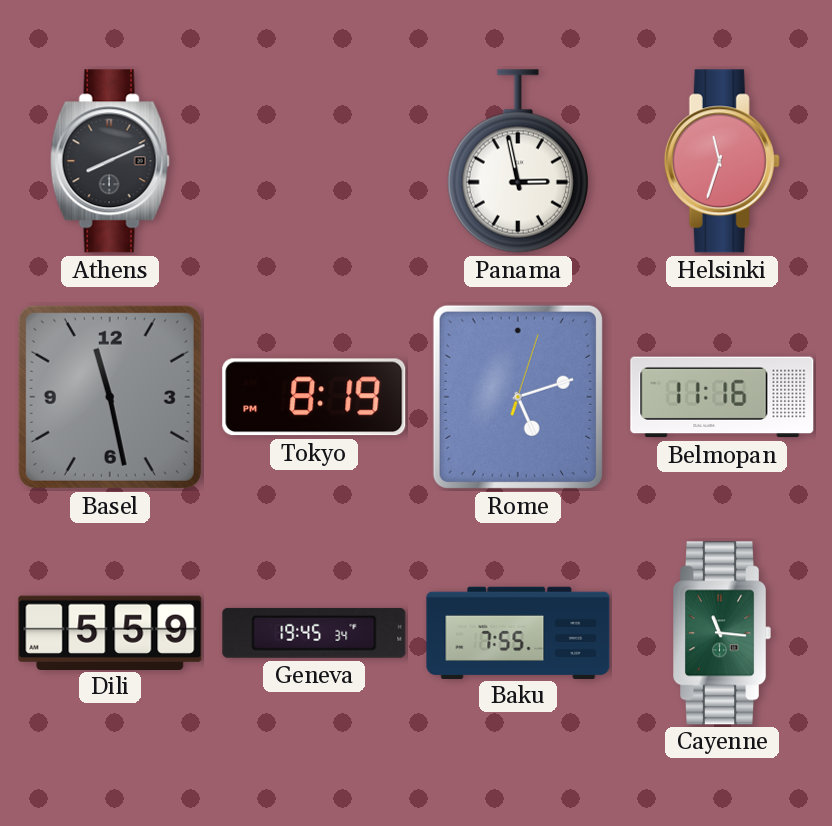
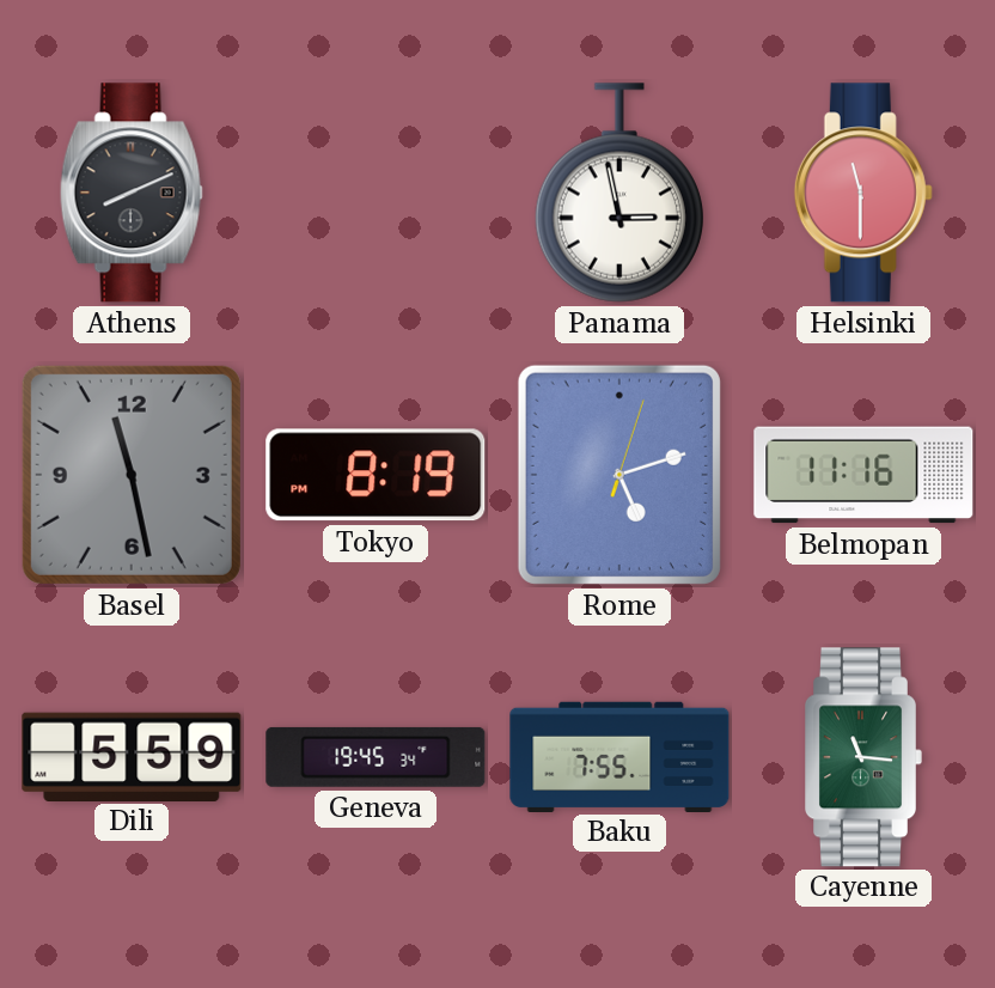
Helsinki: 11:33 -> 11:30 (863, 193)
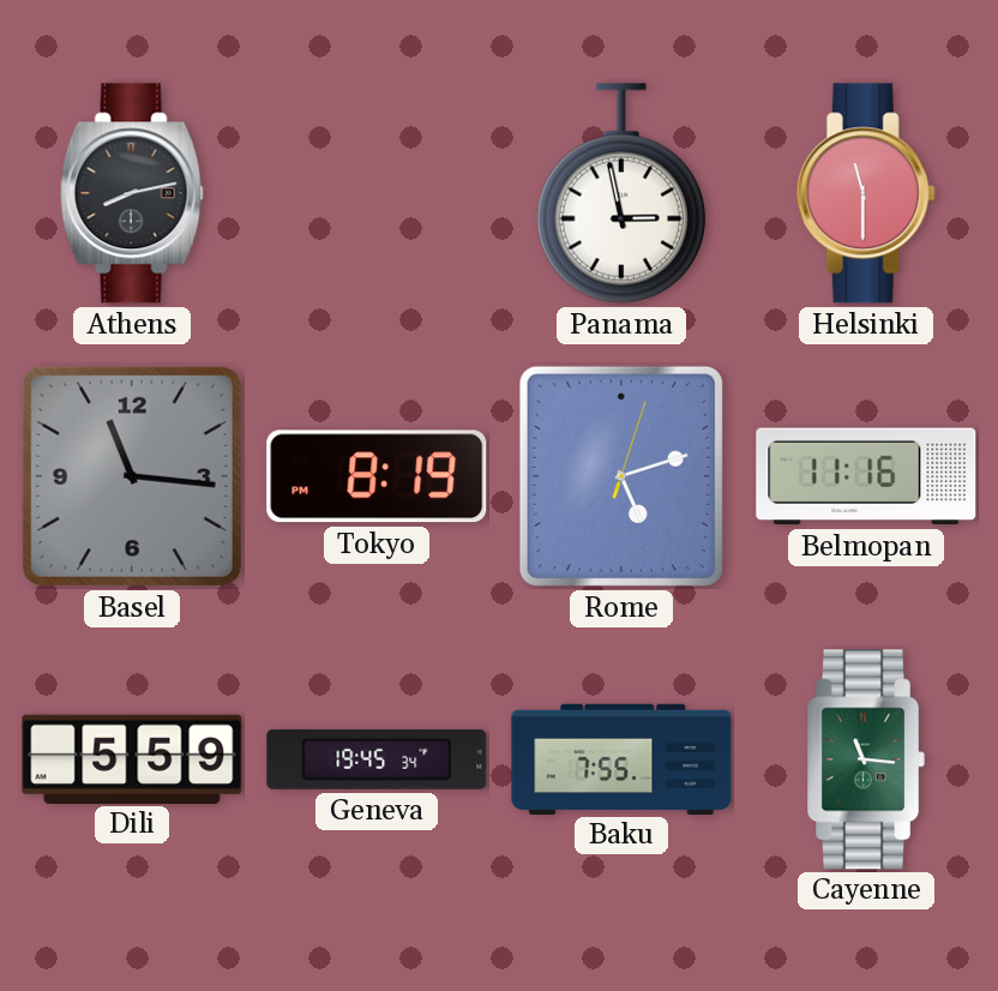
Athens: 8:11 -> 8:13 (132, 193)
Basel: 11:28 -> 11:16 (132, 476)
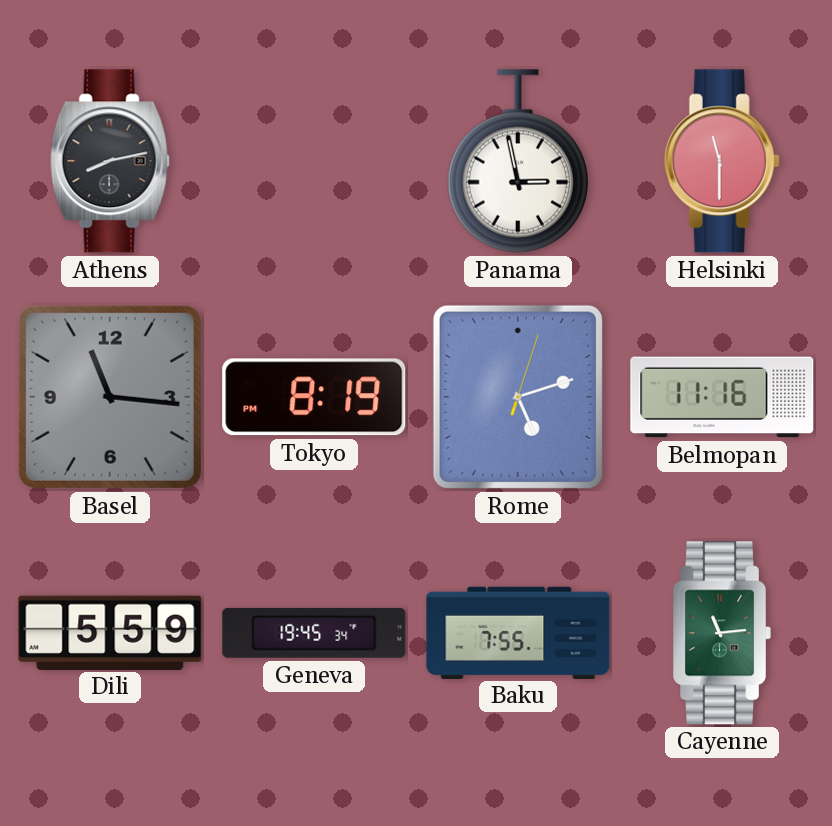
Cayenne: 11:16 -> 11:14 (722, 633)
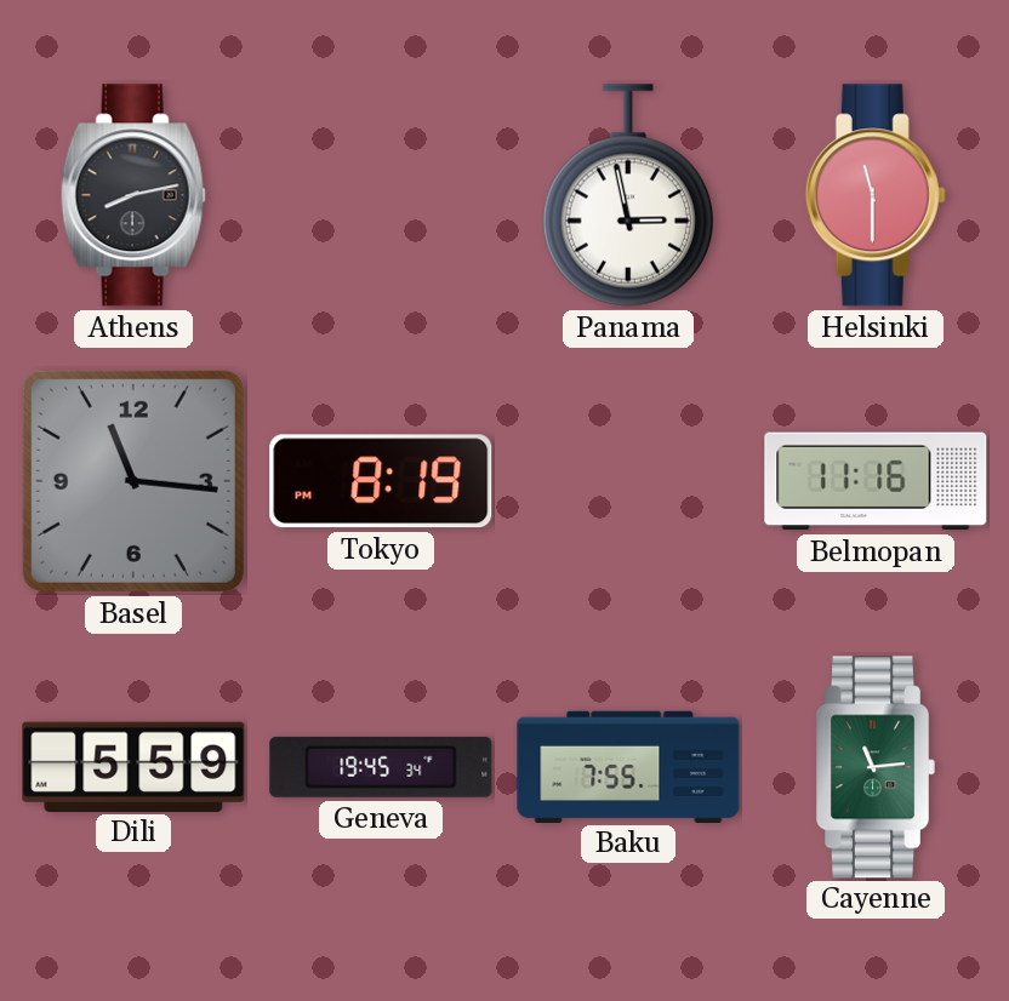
Rome: 5:12 -> none (518, 397)
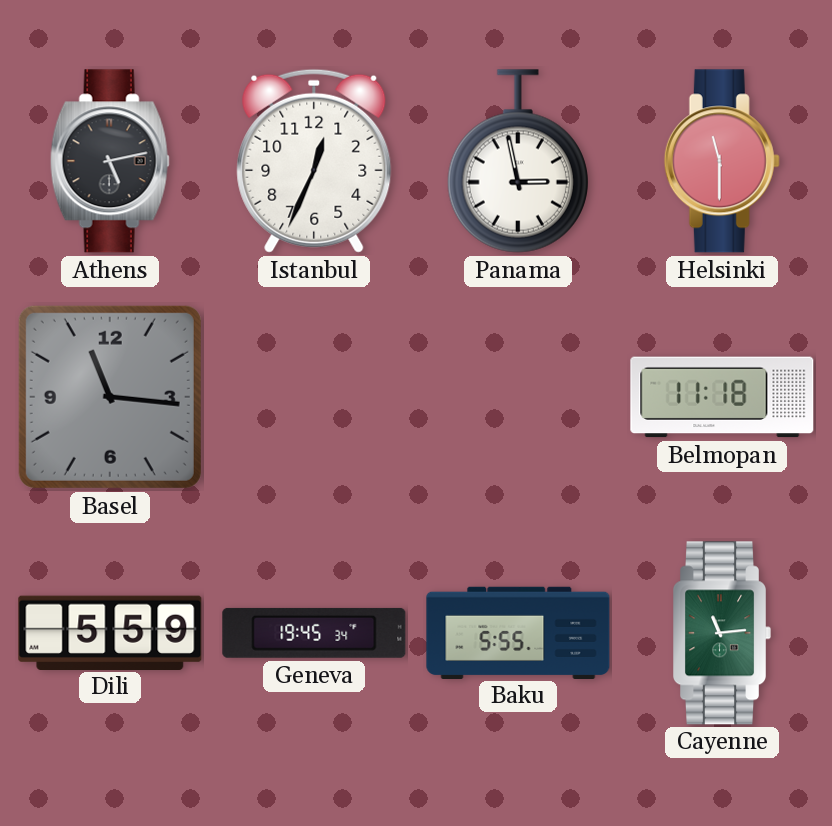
Athens: 8:13 -> 5:13 (110, 161)
Istanbul: none -> 12:34 (314, 161)
Tokyo: 8:19 -> none (381, 481)
Belmopan: 11:16 -> 11:18 (722, 397)
Baku: 7:55 -> 5:55 (518, 632)
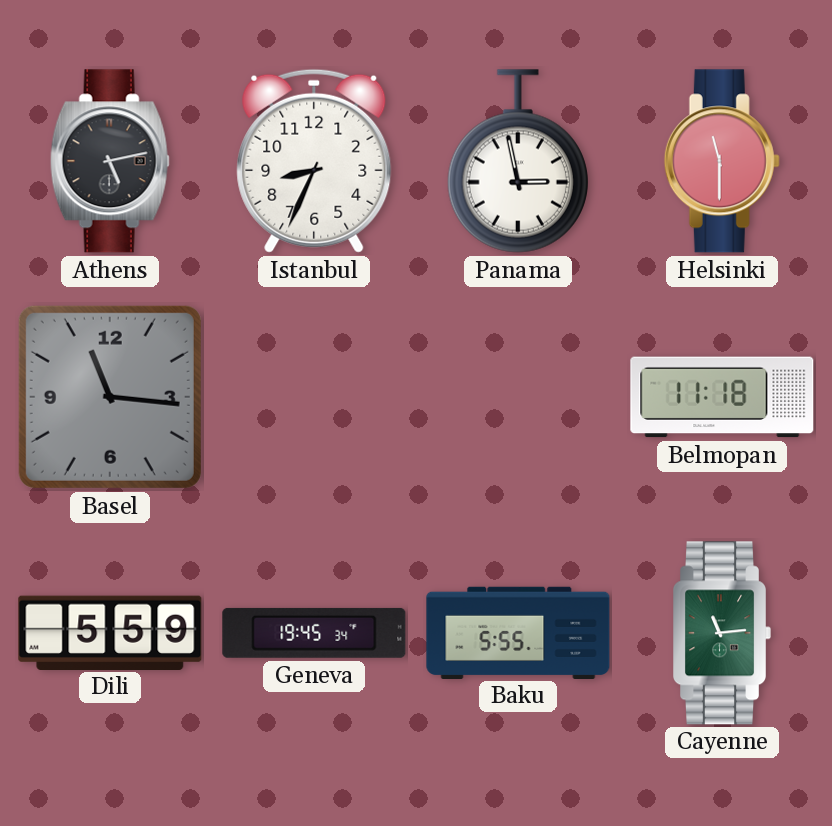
Istanbul: 12:34 -> 8:34 (314, 161)
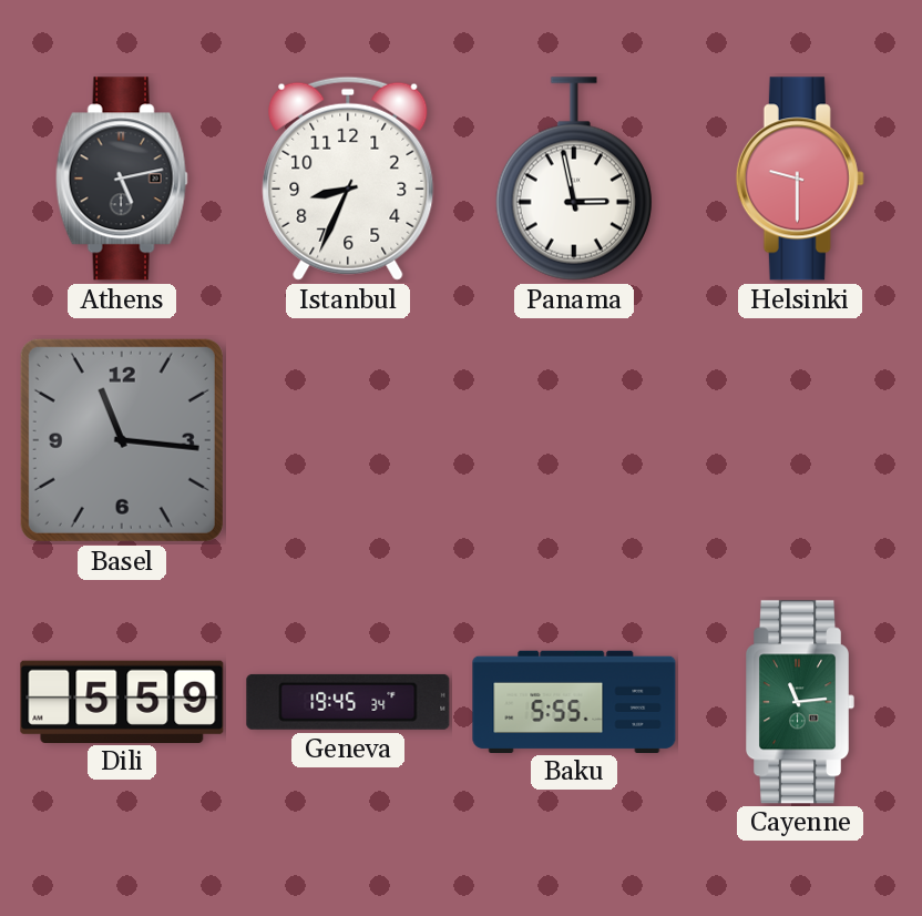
Helsinki: 11:30 -> 9:30 (800, 179)
Belmopan: 11:18 -> none (722, 397)
